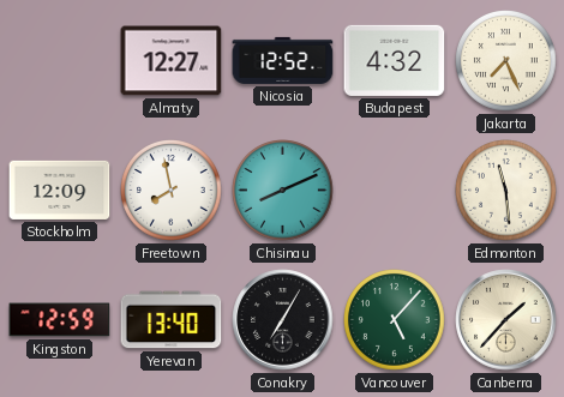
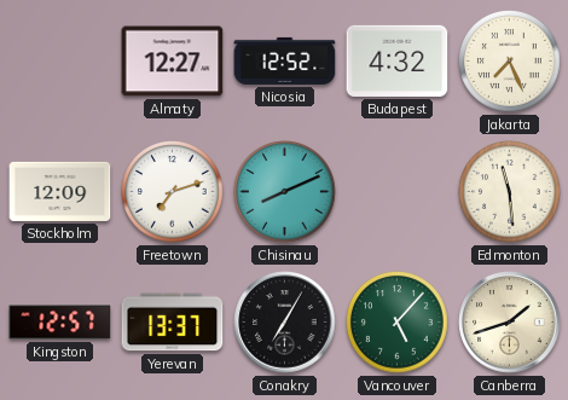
Freetown: 7:58 -> 7:12 (173, 192)
Kingston: 12:59 -> 12:57 (60, 323)
Yerevan: 13:40 -> 13:37 (173, 323)
Canberra: 1:37 -> 1:42 (510, 323)
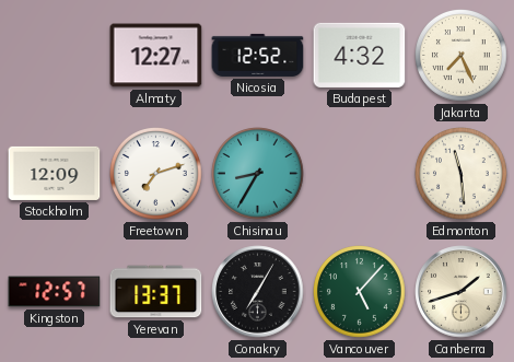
Chisinau: 8:11 -> 8:35 (258, 174)
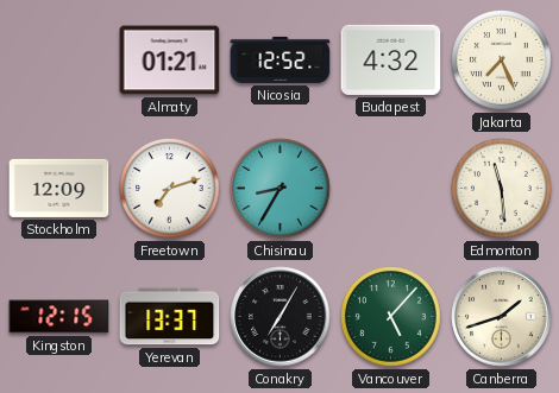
Almaty: 12:27 -> 01:21 (170, 61)
Kingston: 12:57 -> 12:15 (59, 317)
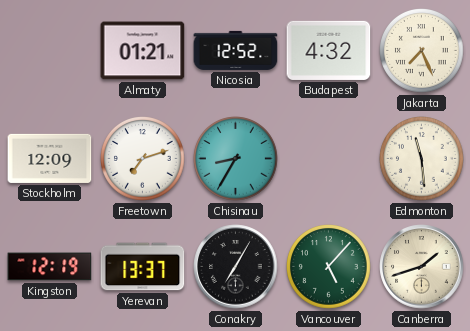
Kingston: 12:15 -> 12:19 (50, 267)
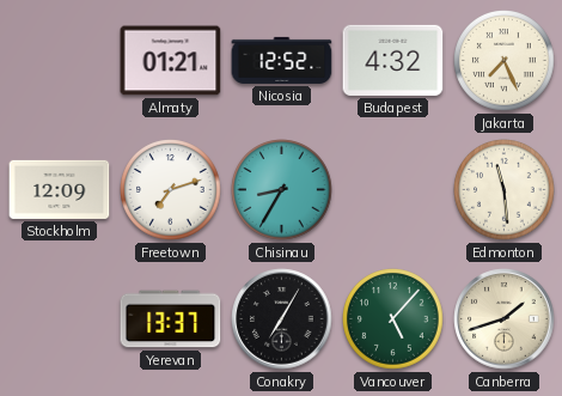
Kingston: 12:19 -> none (50, 267)
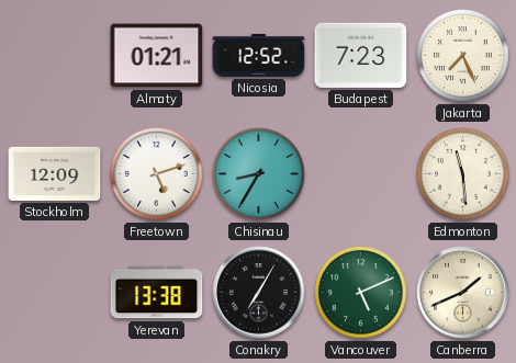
Budapest: 4:32 -> 7:23 (361, 55)
Freetown: 7:12 -> 5:12 (157, 174)
Yerevan: 13:37 -> 13:38 (157, 293)
Vancouver: 5:07 -> 5:11 (361, 293)
Canberra: 1:42 -> 1:41 (463, 293)
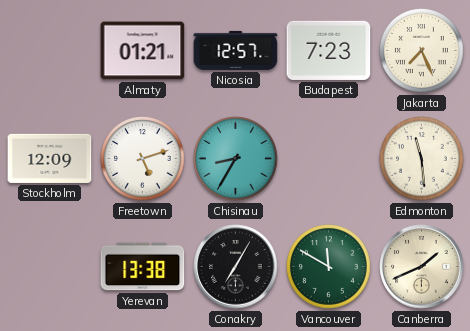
Nicosia: 12:52 -> 12:57 (236, 50)
Vancouver: 5:11 -> 11:50 (329, 267)
